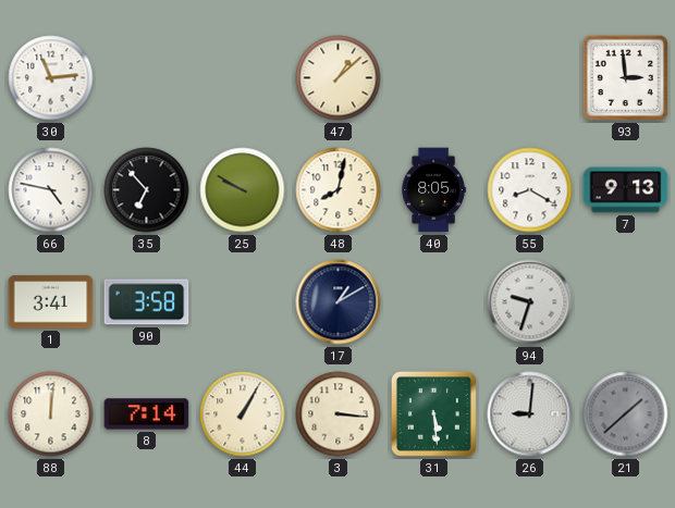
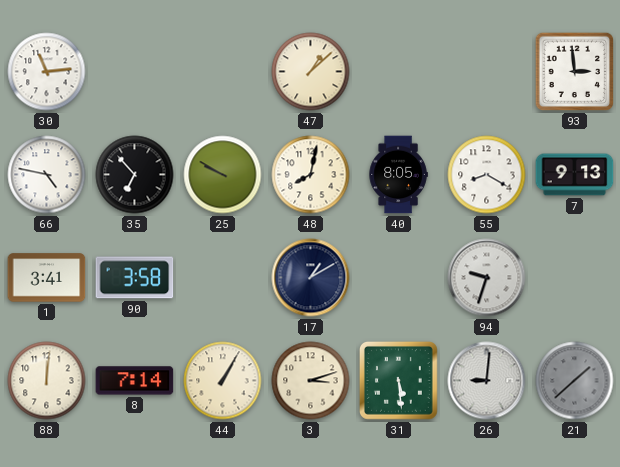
3: 3:16 -> 3:12 (311, 381)
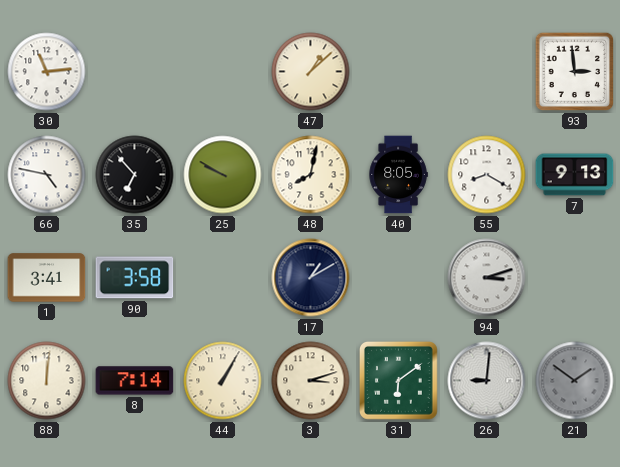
94: 9:33 -> 3:12 (487, 278)
31: 5:29 -> 6:09 (398, 380)
21: 1:38 -> 1:51 (575, 381)
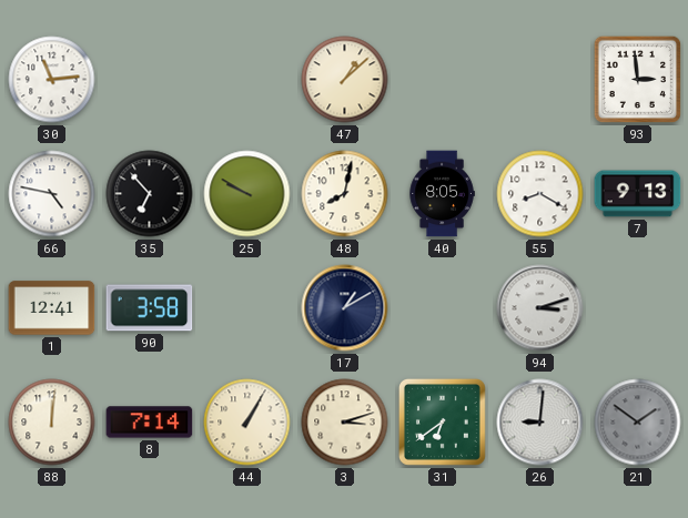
1: 3:41 -> 12:41 (52, 308)
31: 6:09 -> 6:39 (442, 421)
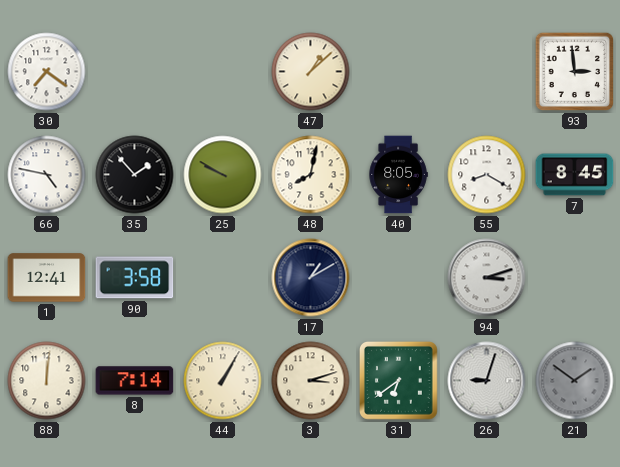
30: 11:14 -> 7:21 (47, 72)
35: 6:53 -> 1:53 (135, 175)
7: 9:13 -> 8:45 (575, 175)
26: 9:01 -> 9:03 (487, 381)
